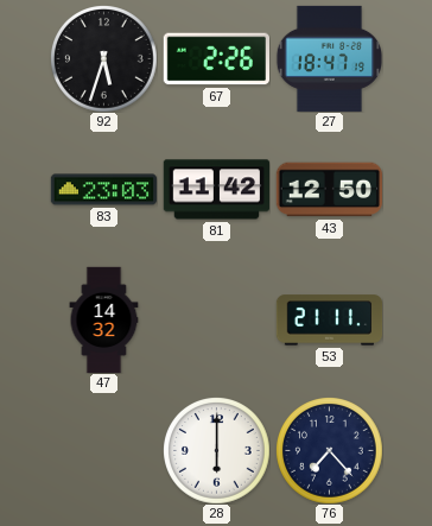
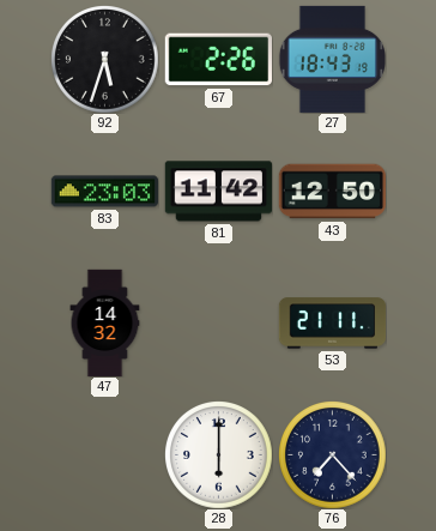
27: 18:47 -> 18:43 (332, 59)
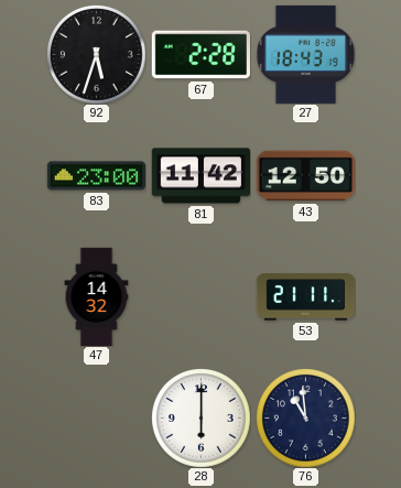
67: 2:26 -> 2:28 (201, 55)
83: 23:03 -> 23:00 (96, 176)
76: 7:23 -> 10:59 (306, 419)
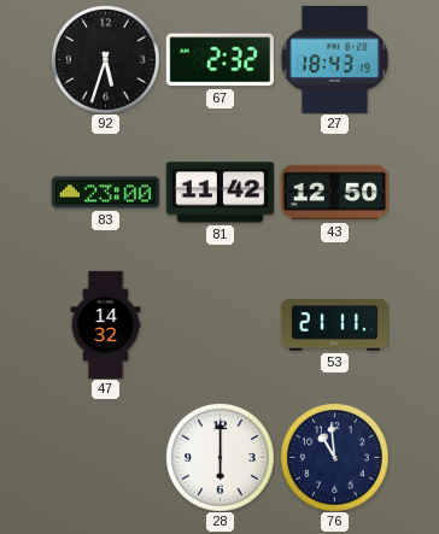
67: 2:28 -> 2:32 (219, 60)
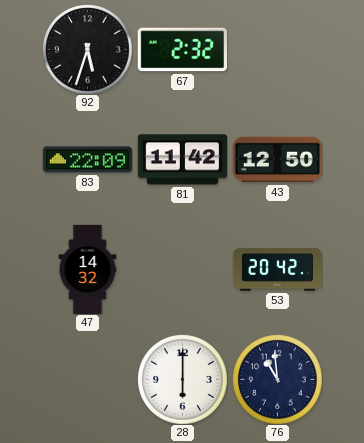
27: 18:43 -> none (334, 59)
83: 23:00 -> 22:09 (87, 160)
53: 21:11 -> 20:42 (277, 270)
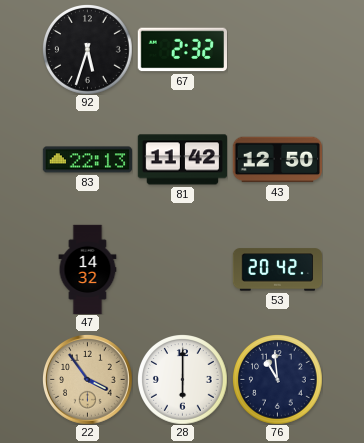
83: 22:09 -> 22:13 (87, 160)
22: none -> 3:54 (88, 380)
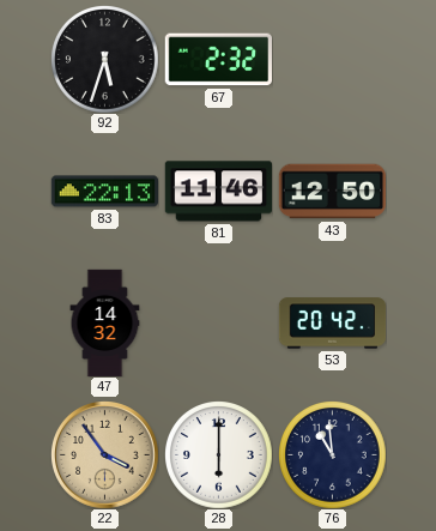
81: 11:42 -> 11:46 (218, 192)
